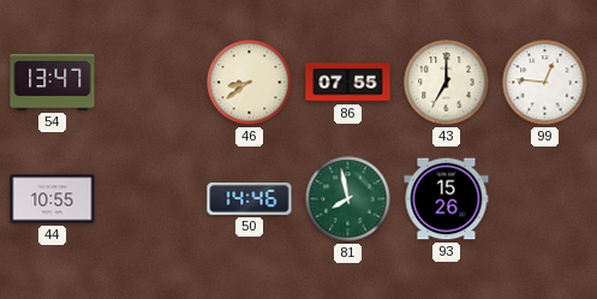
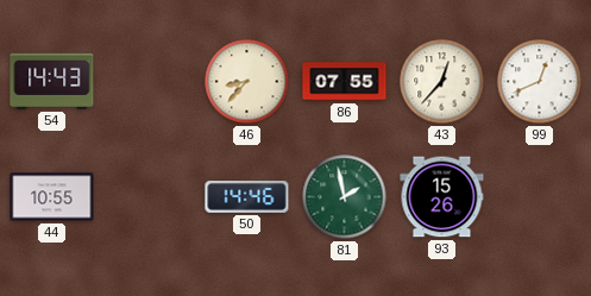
54: 13:47 -> 14:43 (52, 81)
46: 8:39 -> 8:37 (247, 82)
43: 7:00 -> 12:37 (442, 82)
99: 12:46 -> 12:41 (540, 82)
81: 7:58 -> 1:58 (345, 197)
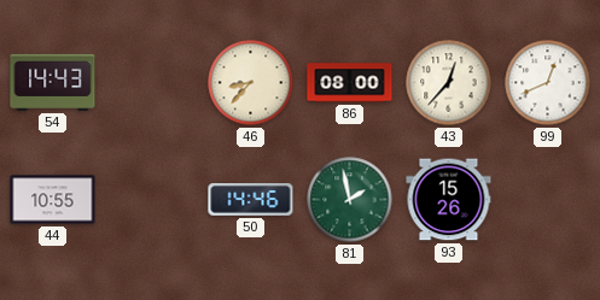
86: 07:55 -> 08:00 (350, 83)
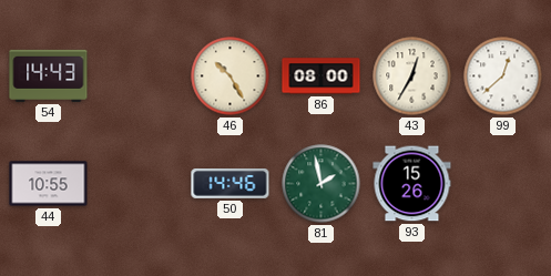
46: 8:37 -> 10:25 (231, 76)
43: 12:37 -> 12:35 (412, 76)
99: 12:41 -> 12:38 (503, 76)
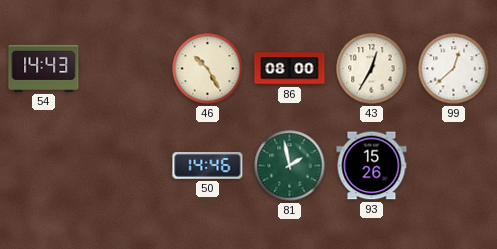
44: 10:55 -> none (49, 184)
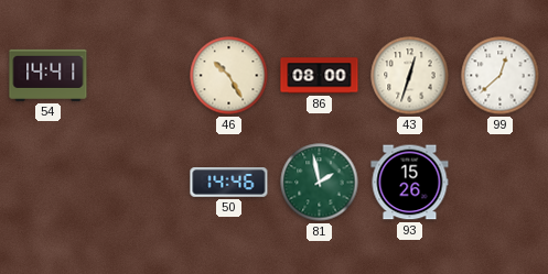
54: 14:43 -> 14:41 (49, 75)
43: 12:35 -> 12:33 (410, 76)
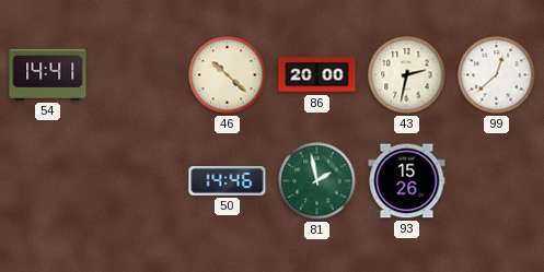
46: 10:25 -> 10:22 (228, 75)
86: 08:00 -> 20:00 (317, 75)
43: 12:33 -> 2:32 (407, 75)
